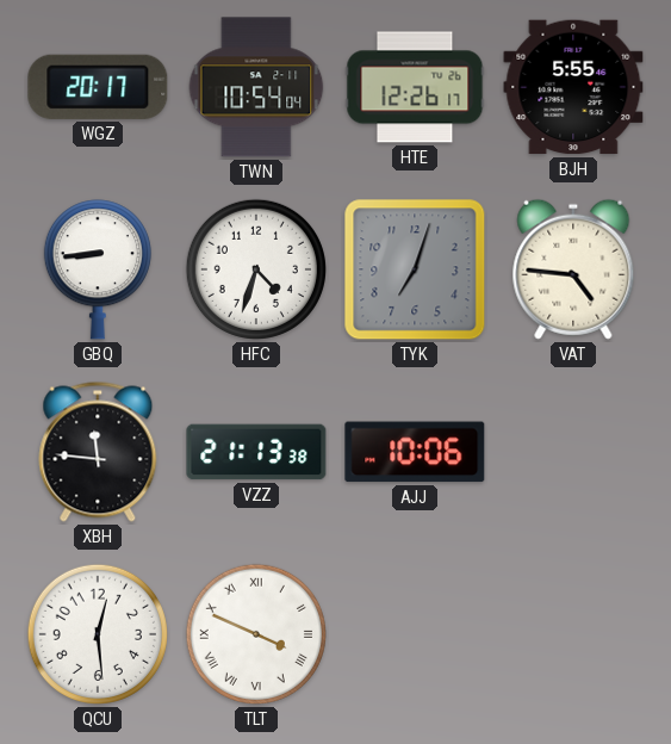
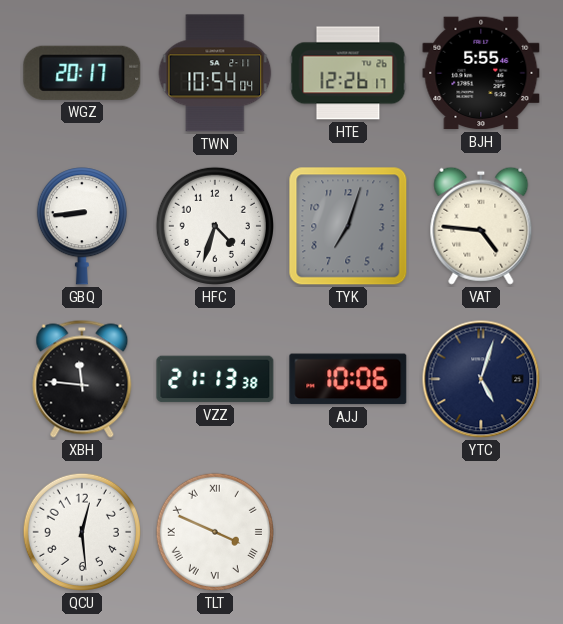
YTC: none -> 5:03 (481, 379)
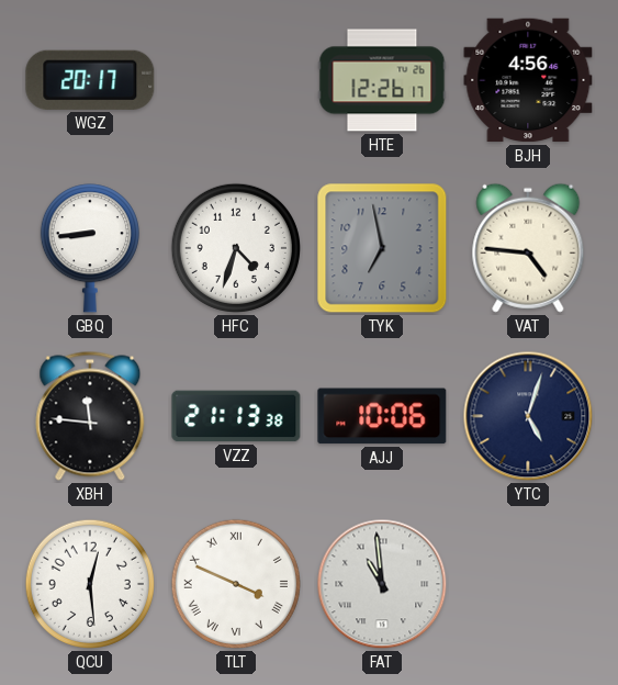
TWN: 10:54 -> none (215, 73)
BJH: 5:55 -> 4:56 (528, 80)
TYK: 7:03 -> 6:58 (382, 248)
FAT: none -> 10:59 (382, 584)
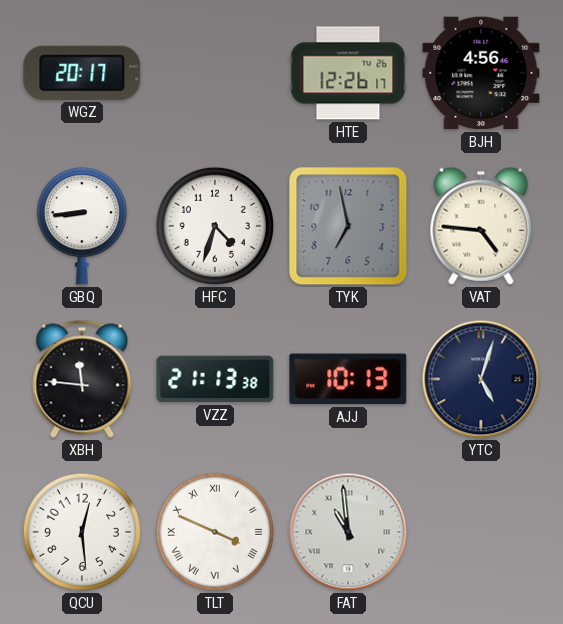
AJJ: 10:06 -> 10:13 (348, 379)
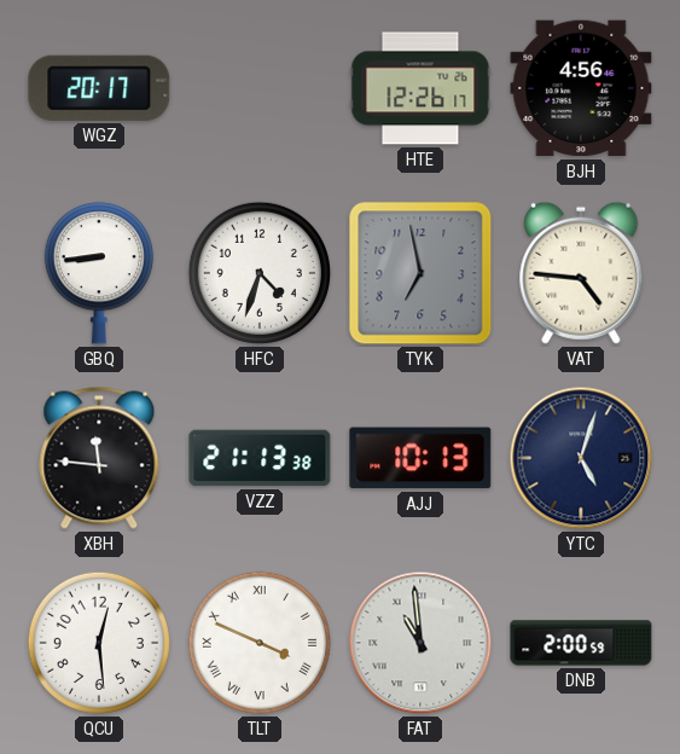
DNB: none -> 2:00 (581, 643)
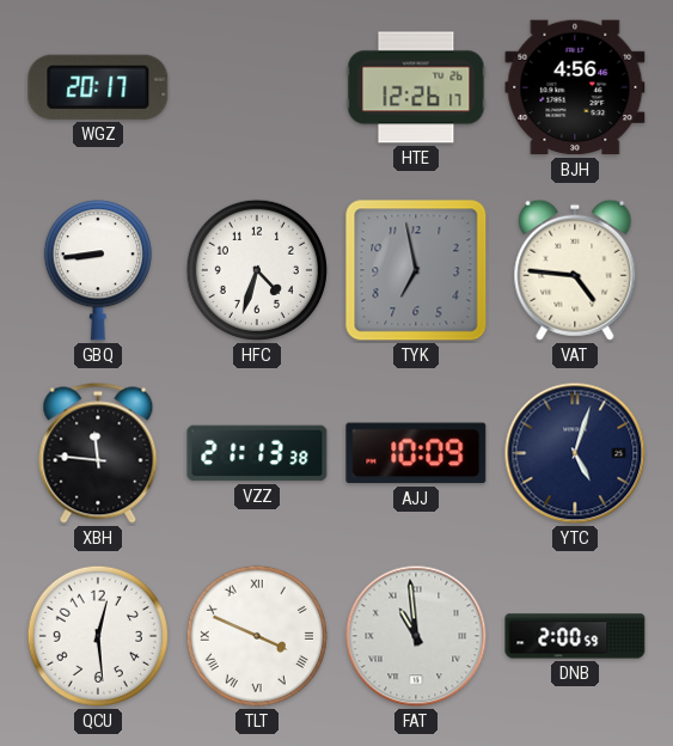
AJJ: 10:13 -> 10:09 (416, 453)
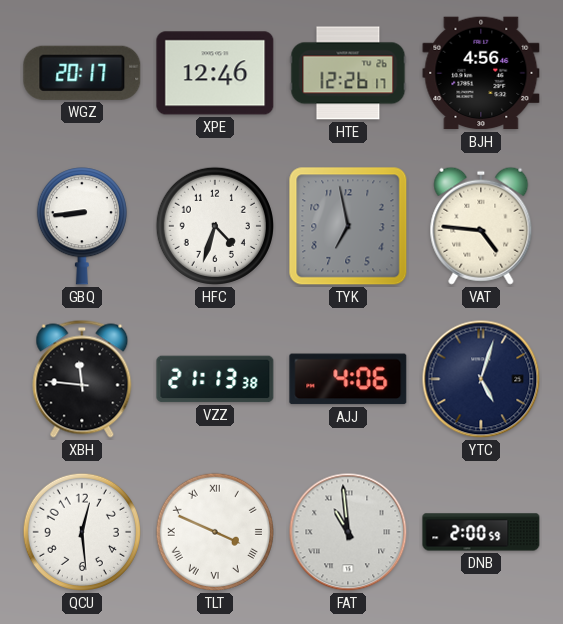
XPE: none -> 12:46 (215, 73)
AJJ: 10:09 -> 4:06 (348, 379)
